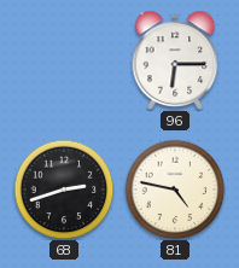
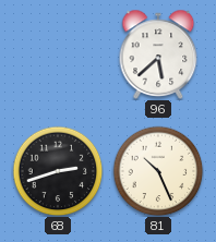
96: 6:15 -> 5:38 (158, 55)
81: 4:47 -> 10:26 (158, 171)
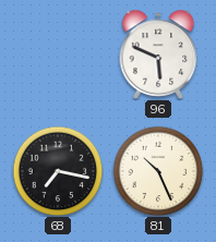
96: 5:38 -> 5:49 (158, 55)
68: 2:42 -> 7:17 (58, 171)
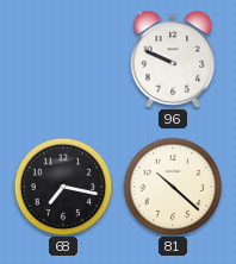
96: 5:49 -> 9:49 (173, 59)
81: 10:26 -> 10:22 (173, 187)
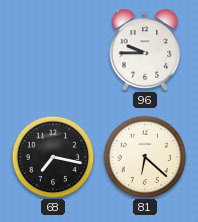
96: 9:49 -> 9:45 (145, 50)
81: 10:22 -> 6:22 (145, 157)
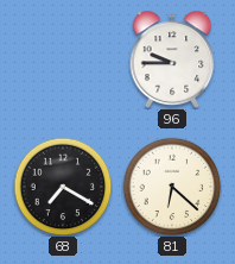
68: 7:17 -> 7:20 (63, 187)
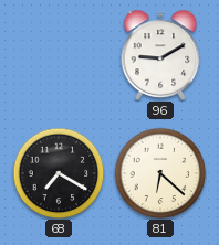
96: 9:45 -> 9:10 (160, 55)
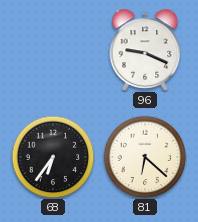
96: 9:10 -> 9:19 (145, 50)
68: 7:20 -> 6:36 (53, 157)
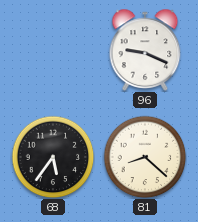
68: 6:36 -> 5:36 (53, 157)
81: 6:22 -> 8:22 (145, 157)
